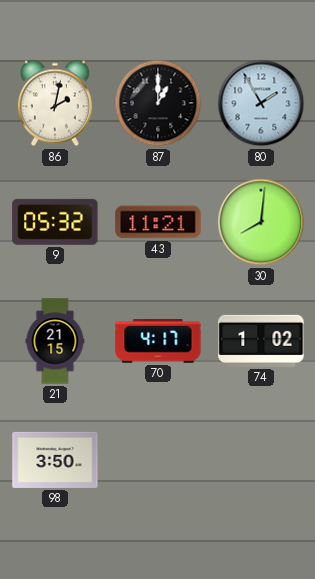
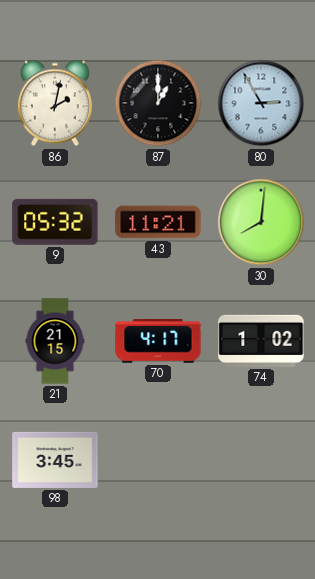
80: 1:55 -> 2:55 (261, 103)
98: 3:50 -> 3:45 (55, 460)
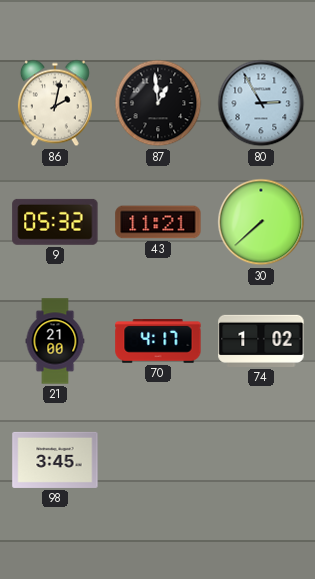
87: 1:00 -> 12:59 (158, 103)
30: 8:01 -> 7:38 (261, 222)
21: 21:15 -> 21:00 (55, 341)
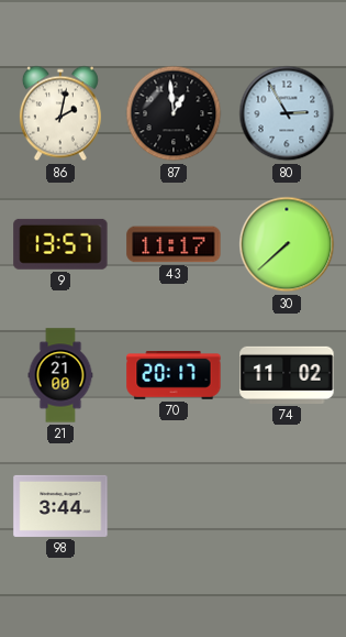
9: 05:32 -> 13:57 (60, 244)
43: 11:21 -> 11:17 (174, 244)
70: 4:17 -> 20:17 (174, 376)
74: 1:02 -> 11:02 (287, 375)
98: 3:45 -> 3:44 (60, 506)
